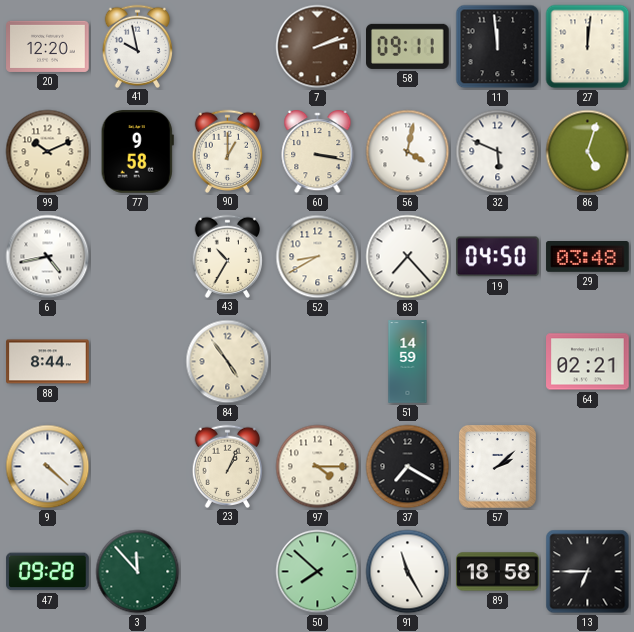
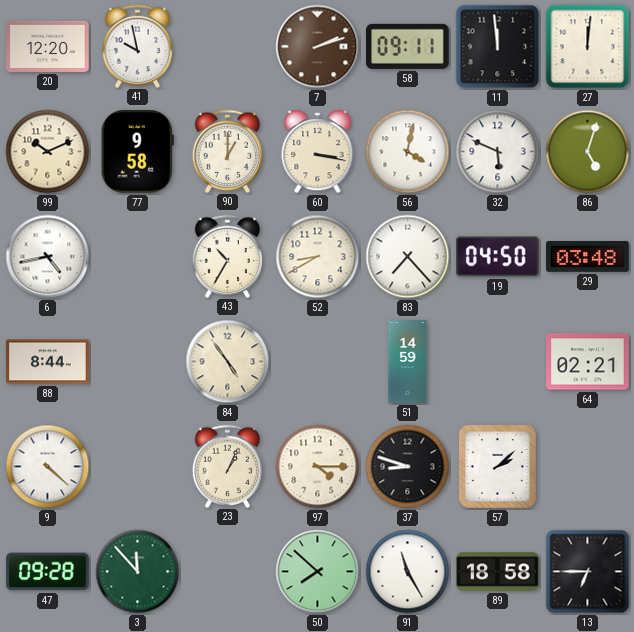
37: 7:20 -> 8:48 (408, 467)
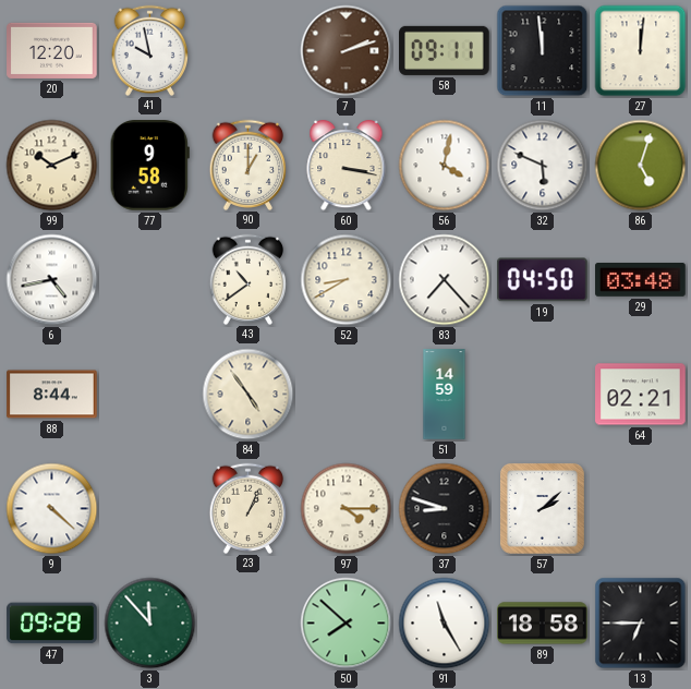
43: 10:35 -> 10:39 (248, 279)
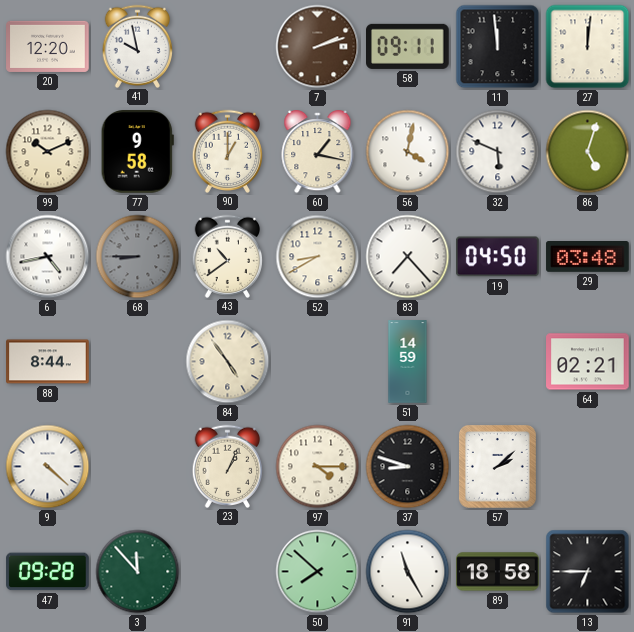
60: 3:17 -> 1:17 (318, 153)
68: none -> 8:45 (138, 257)
